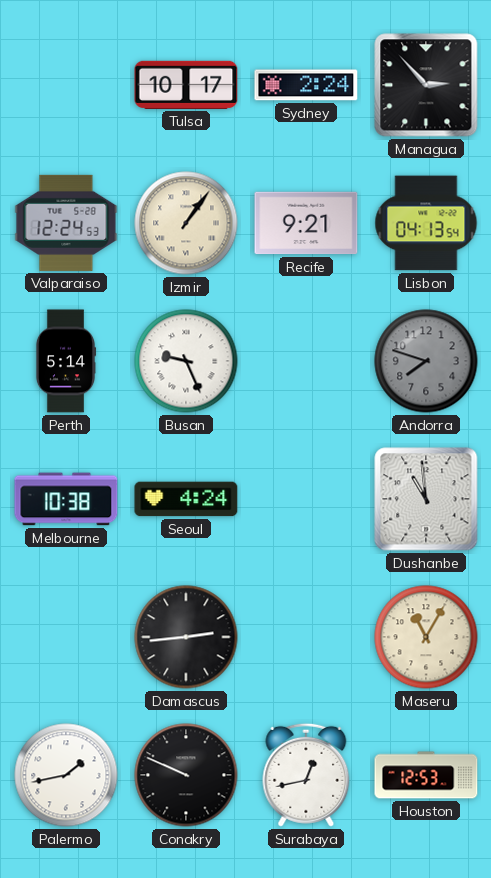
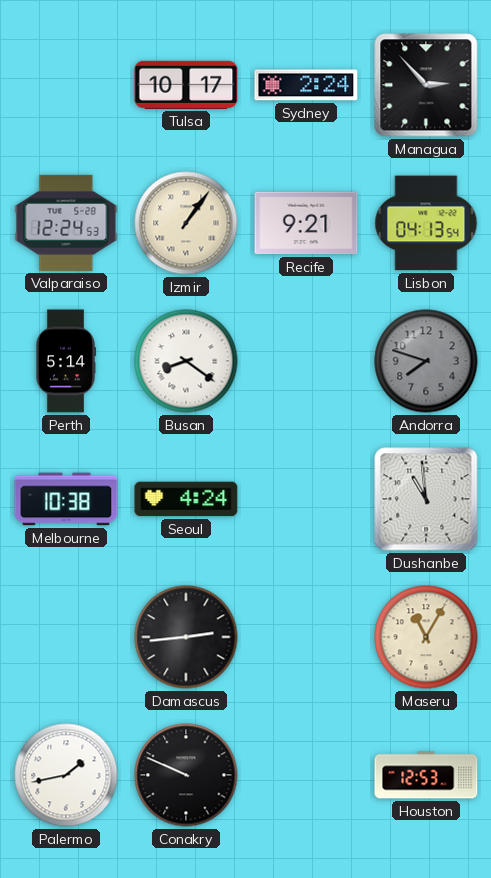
Busan: 9:26 -> 8:21 (186, 361)
Surabaya: 12:43 -> none (306, 775)
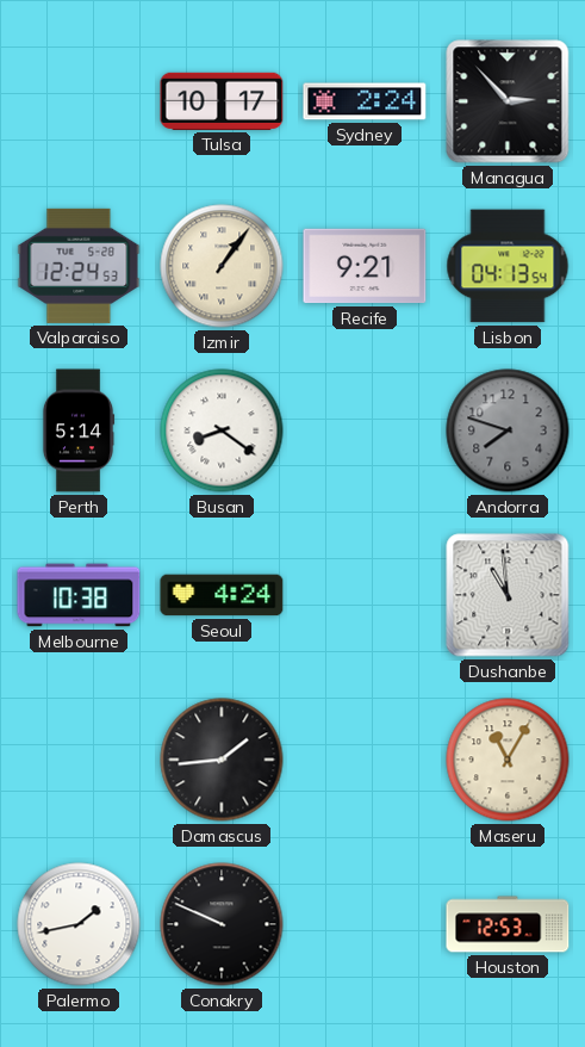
Damascus: 2:44 -> 1:44 (222, 760)
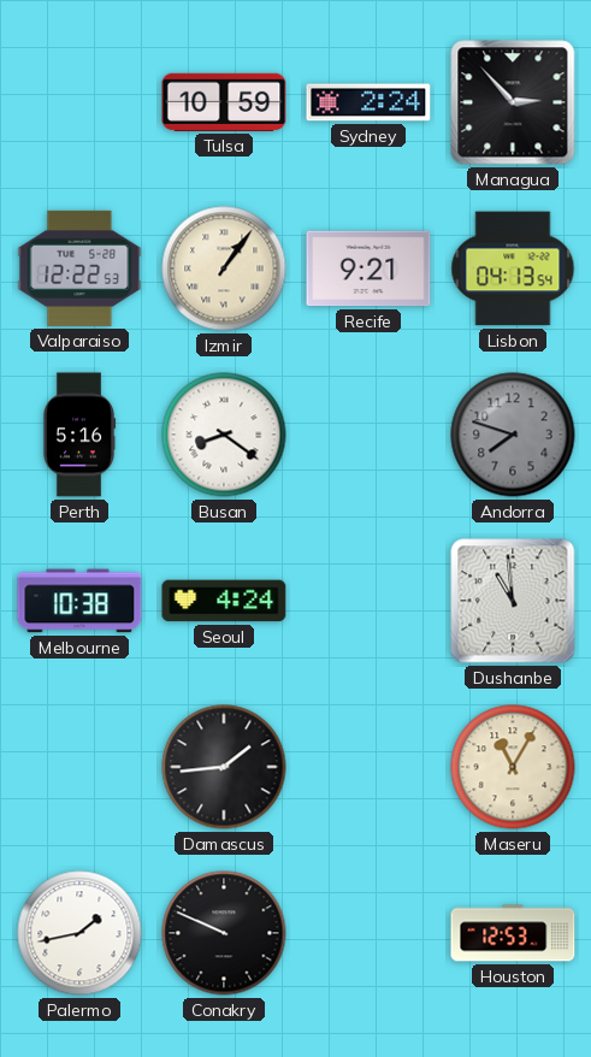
Tulsa: 10:17 -> 10:59 (224, 102)
Valparaiso: 12:24 -> 12:22 (79, 268)
Perth: 5:14 -> 5:16 (79, 435)
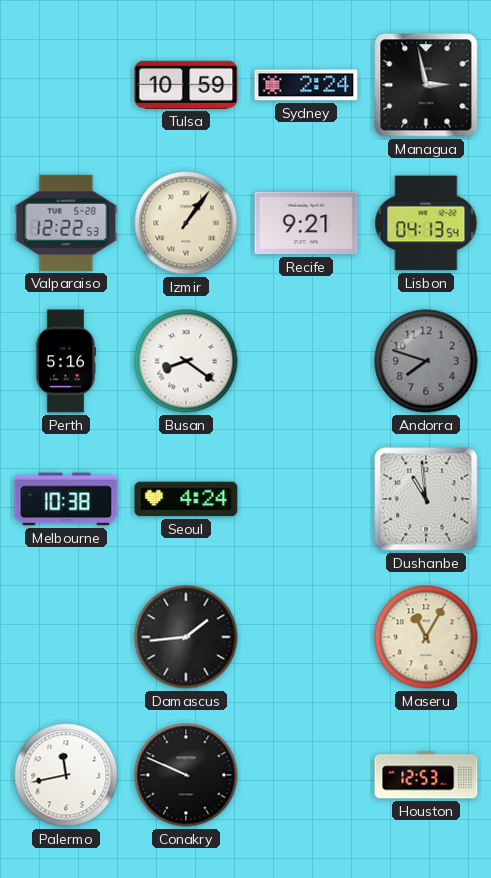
Managua: 2:53 -> 2:58 (426, 85)
Palermo: 1:43 -> 11:43 (66, 775)
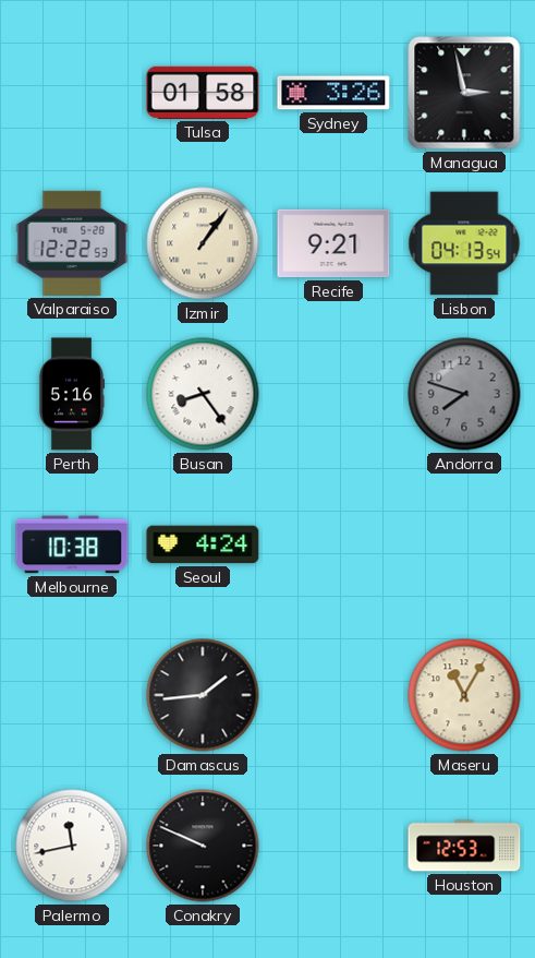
Tulsa: 10:59 -> 01:58 (203, 93)
Sydney: 2:24 -> 3:26 (333, 93)
Busan: 8:21 -> 8:24 (203, 394)
Dushanbe: 10:59 -> none (426, 499)
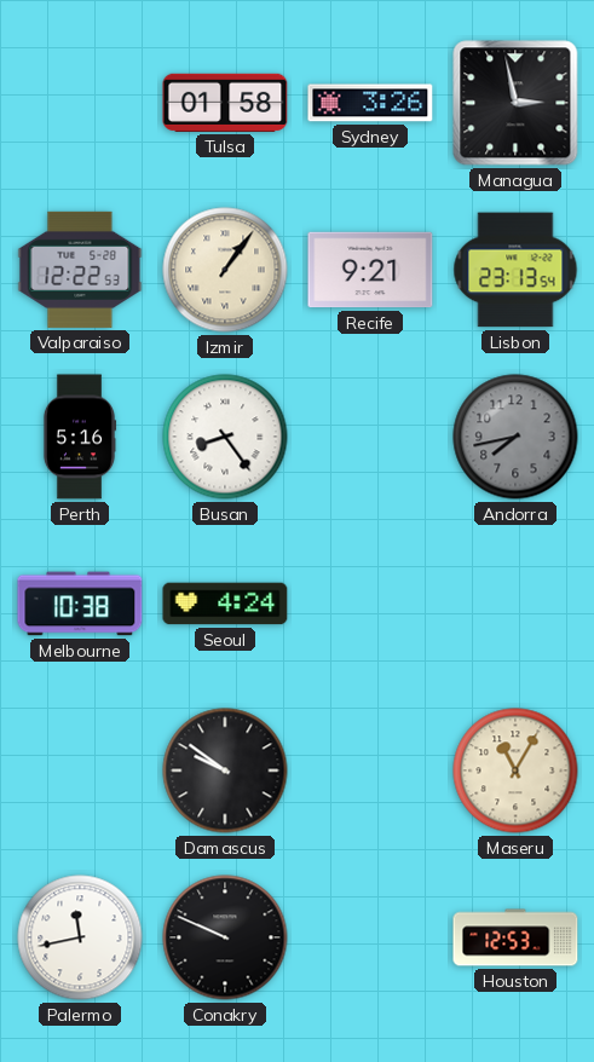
Lisbon: 04:13 -> 23:13 (515, 270)
Andorra: 7:48 -> 7:43 (515, 437)
Damascus: 1:44 -> 9:51 (225, 770)
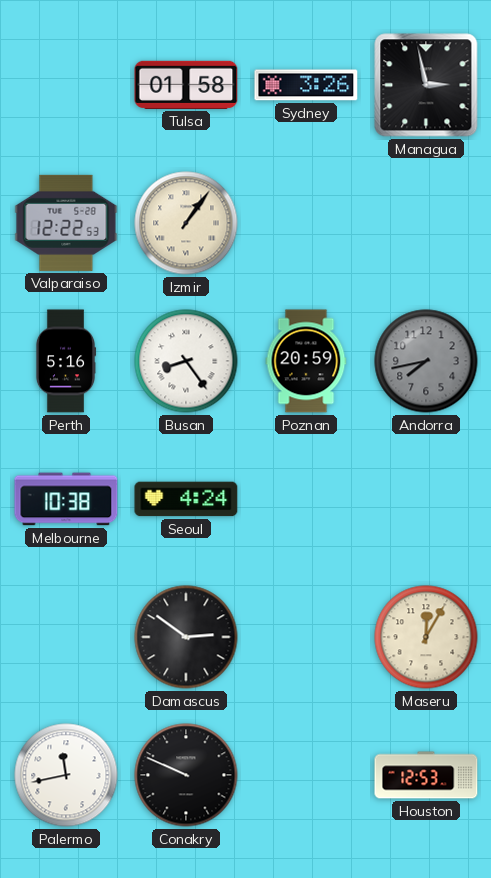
Recife: 9:21 -> none (370, 270)
Lisbon: 23:13 -> none (515, 270)
Poznan: none -> 20:59 (306, 361)
Damascus: 9:51 -> 2:51 (186, 637)
Maseru: 11:05 -> 12:05 (426, 637)
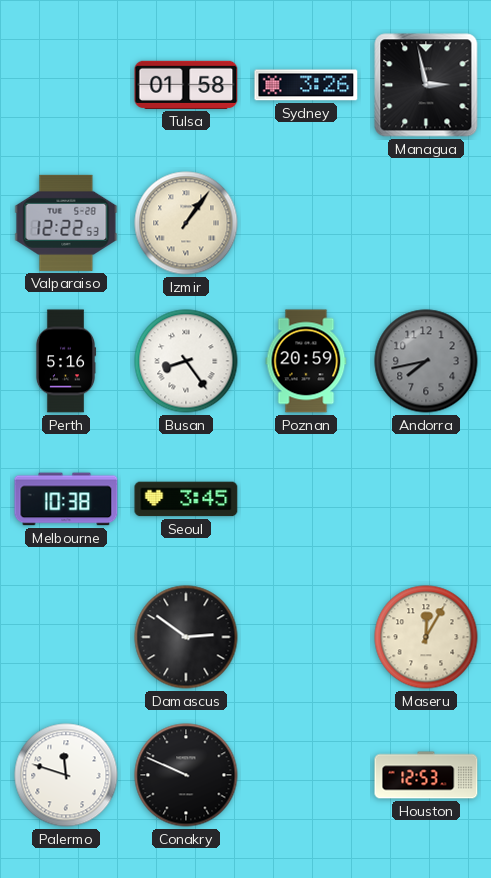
Seoul: 4:24 -> 3:45 (186, 499)
Palermo: 11:43 -> 11:48 (66, 775)
